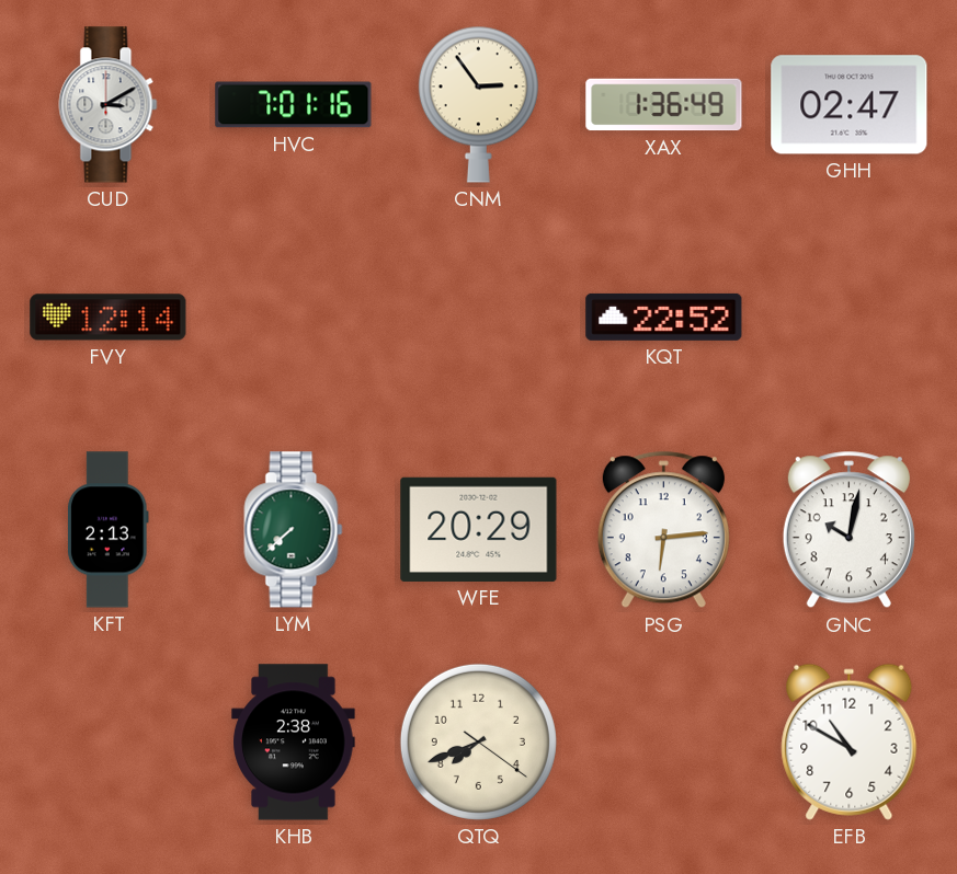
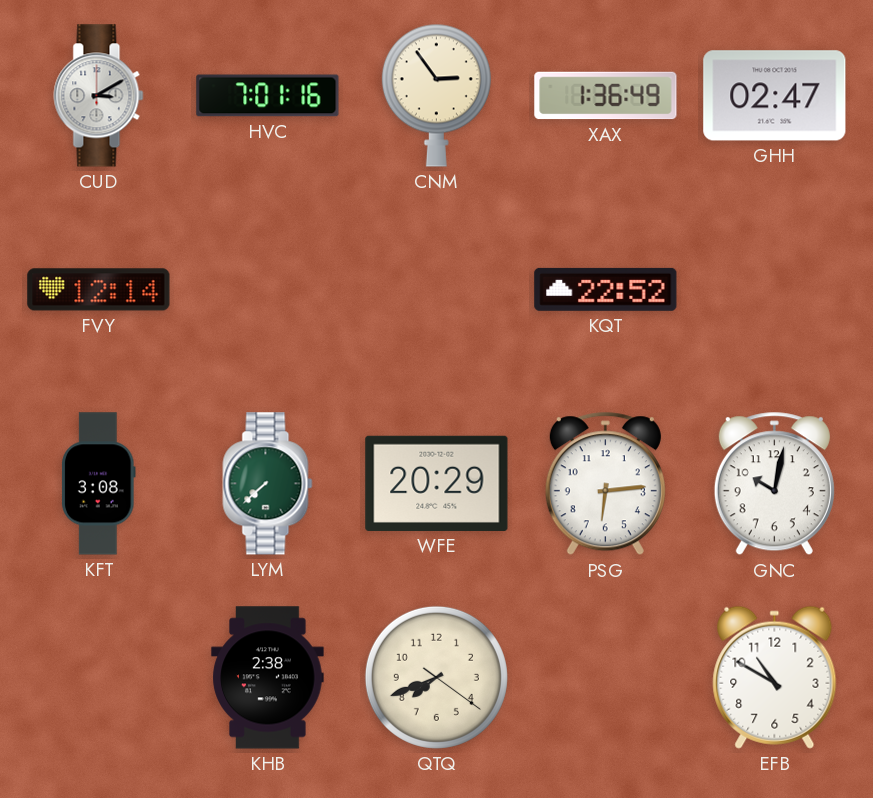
KFT: 2:13 -> 3:08 (99, 484)
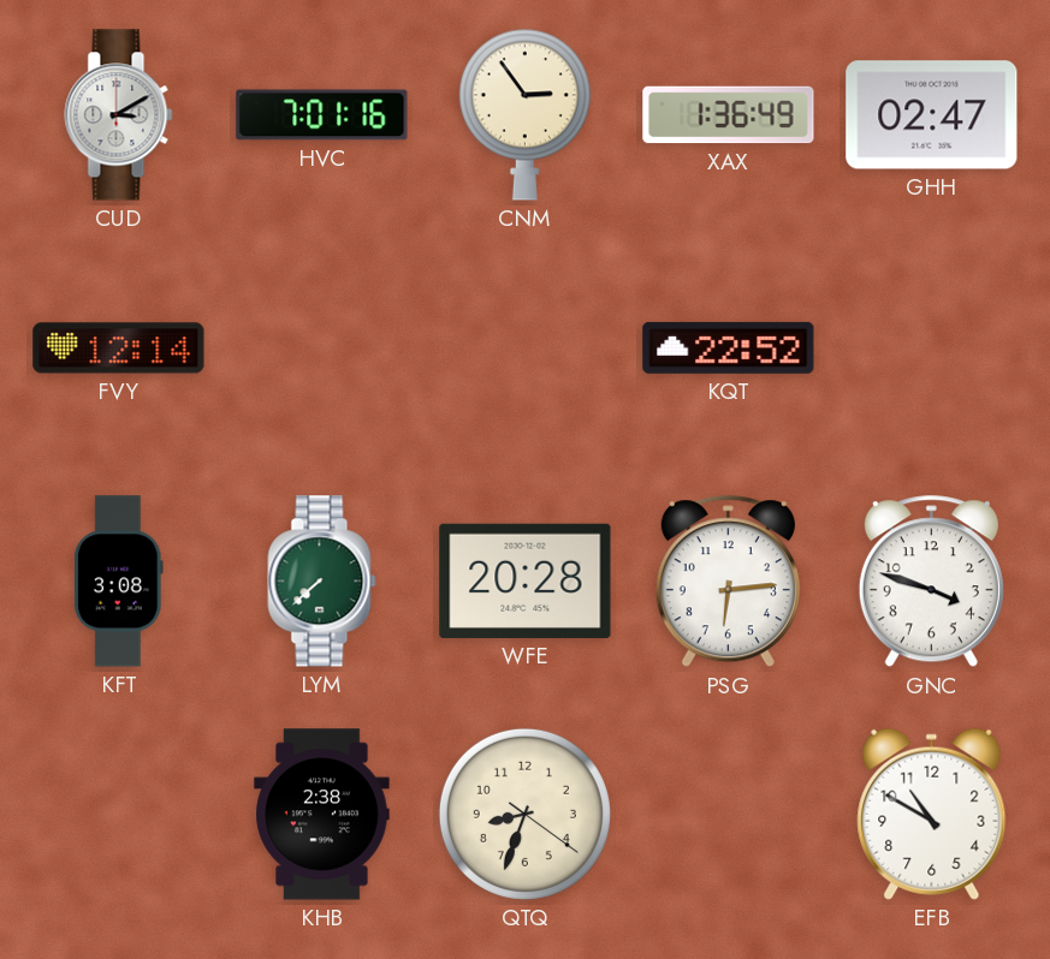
WFE: 20:29 -> 20:28 (526, 580)
GNC: 10:02 -> 3:48 (931, 582)
QTQ: 7:41 -> 8:33 (524, 814)
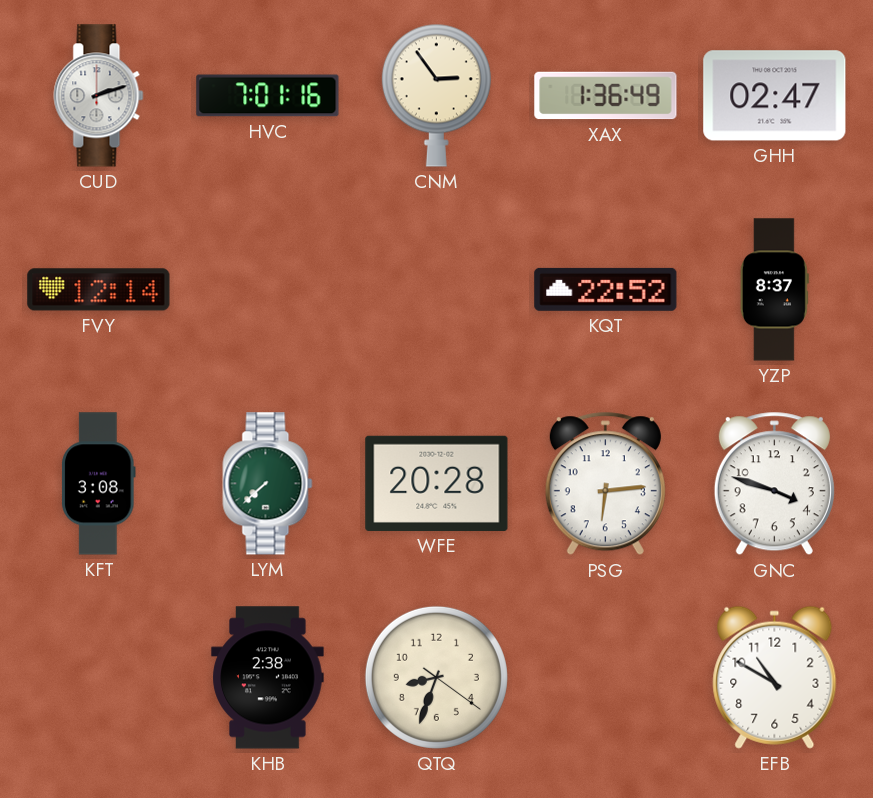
CUD: 3:10 -> 2:12 (99, 96)
YZP: none -> 8:37 (774, 290)
